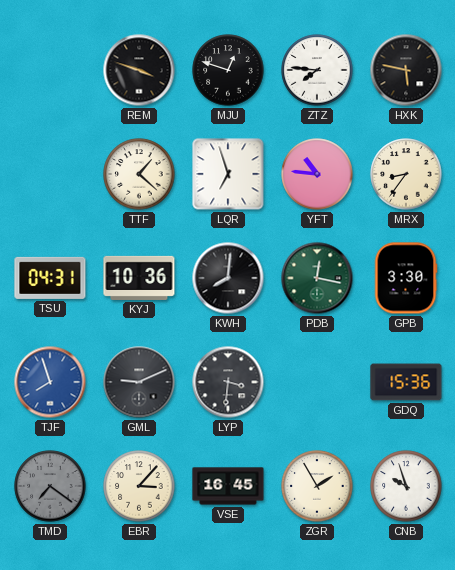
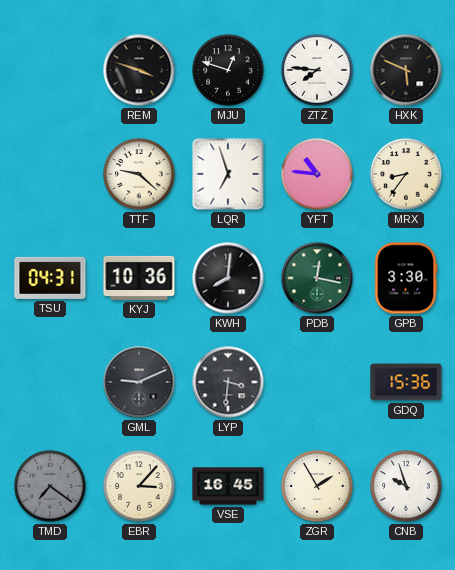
HXK: 5:47 -> 5:49 (406, 70)
TTF: 1:22 -> 9:22 (139, 174)
TJF: 7:57 -> none (50, 382)
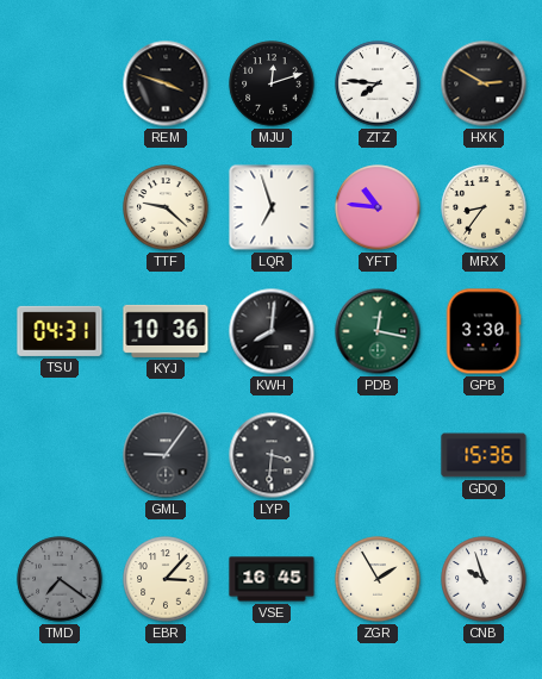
MJU: 12:48 -> 12:12 (272, 83)
HXK: 5:49 -> 2:50 (484, 83)
GML: 9:11 -> 9:06 (166, 455)
